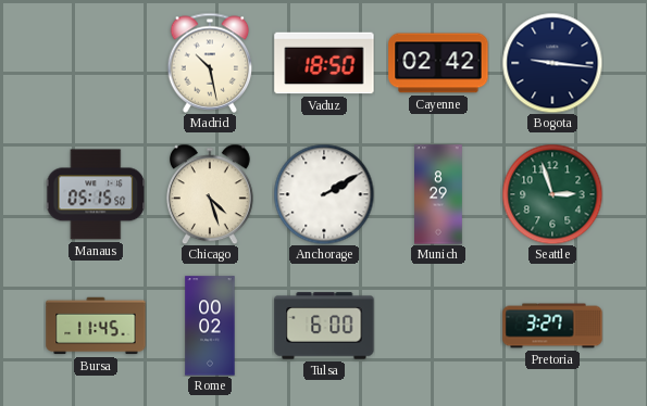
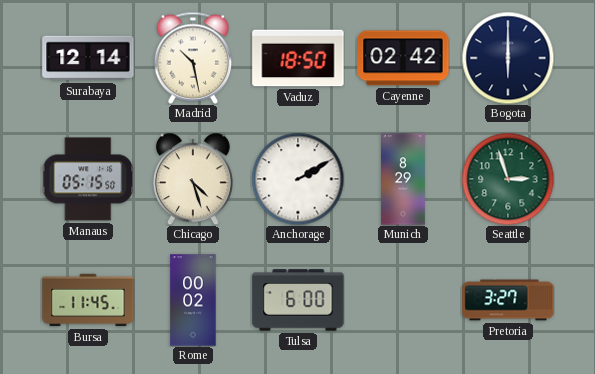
Surabaya: none -> 12:14 (88, 58)
Bogota: 9:16 -> 6:00 (508, 58)
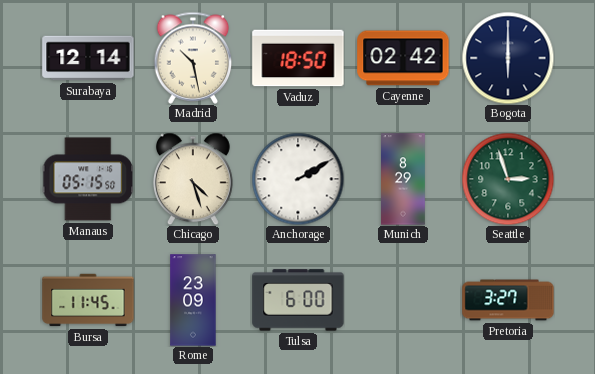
Rome: 00:02 -> 23:09 (193, 300)
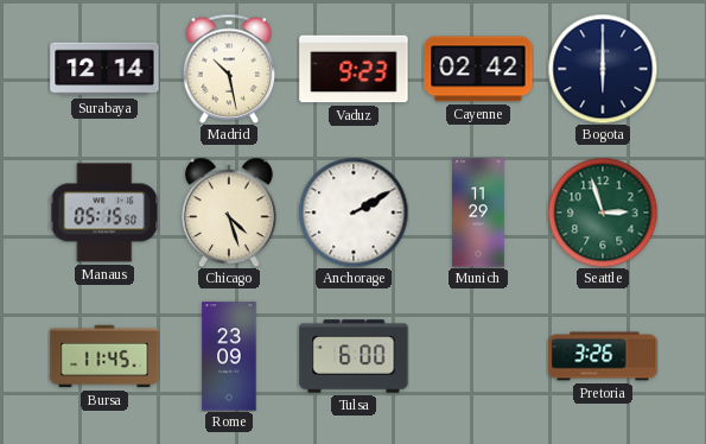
Vaduz: 18:50 -> 9:23 (354, 69)
Munich: 8:29 -> 11:29 (479, 213)
Pretoria: 3:27 -> 3:26 (603, 356)
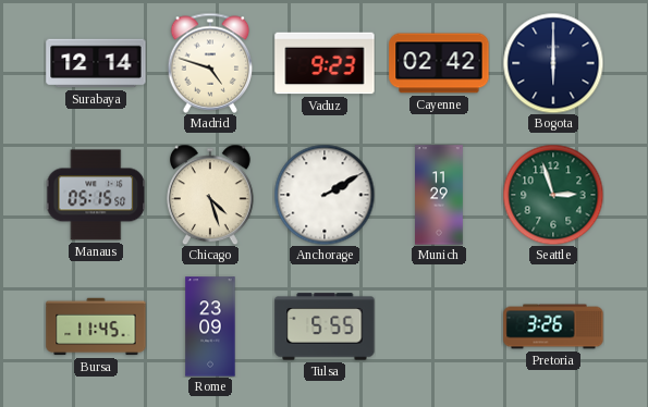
Madrid: 10:28 -> 4:48 (210, 63)
Tulsa: 6:00 -> 5:55 (325, 326)
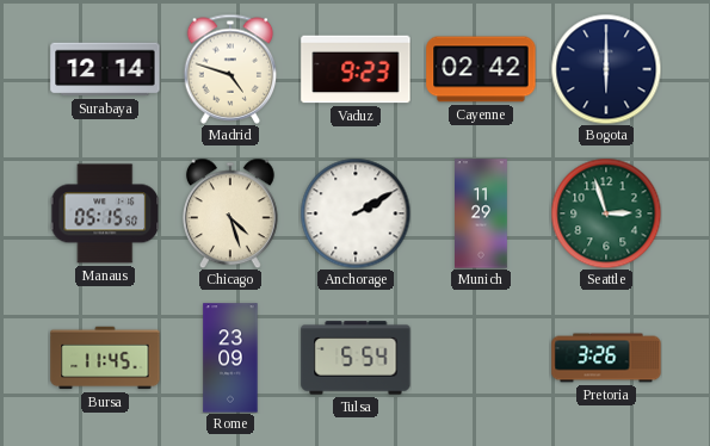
Tulsa: 5:55 -> 5:54 (356, 358)
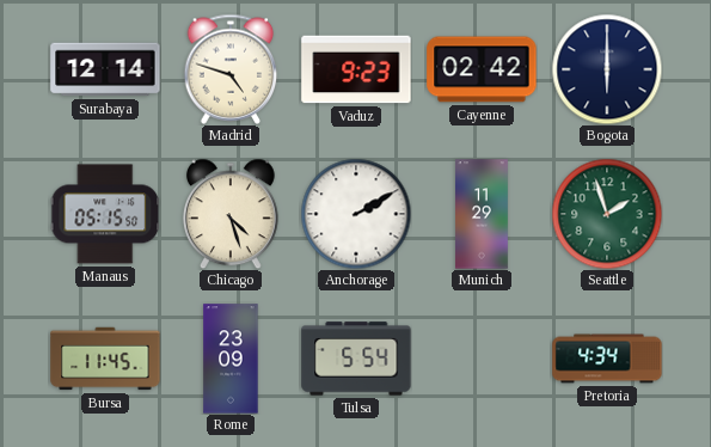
Seattle: 2:57 -> 1:57 (607, 214)
Pretoria: 3:26 -> 4:34 (607, 359)
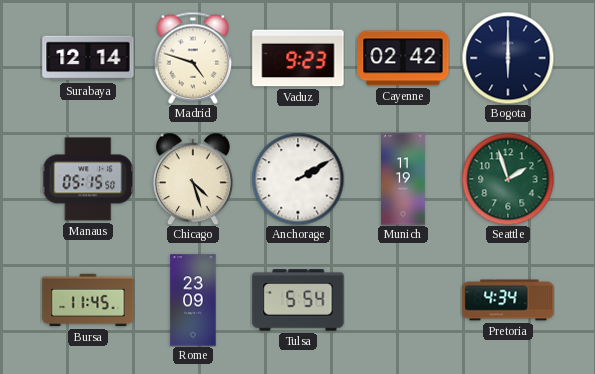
Munich: 11:29 -> 11:19 (404, 179)
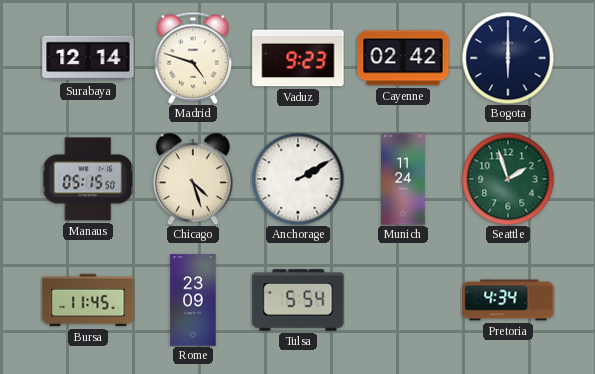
Munich: 11:19 -> 11:24 (404, 179)
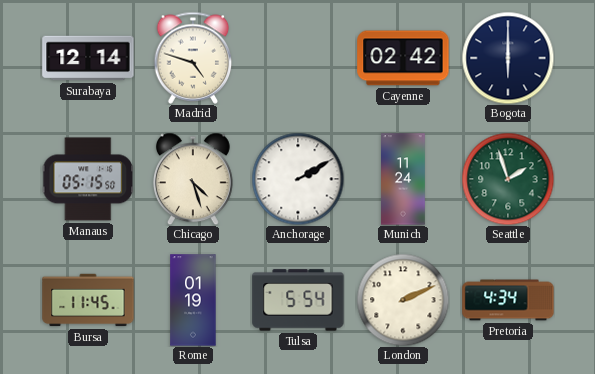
Vaduz: 9:23 -> none (298, 58)
Rome: 23:09 -> 01:19 (193, 300)
London: none -> 2:11 (403, 300)
